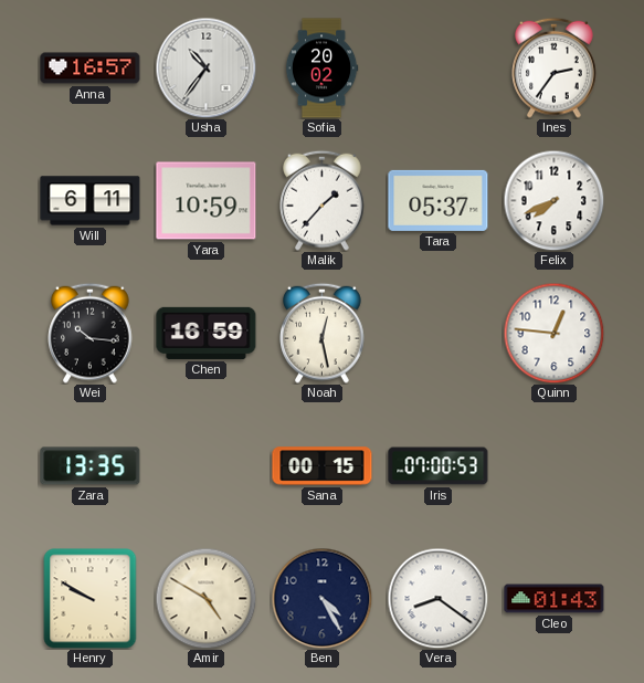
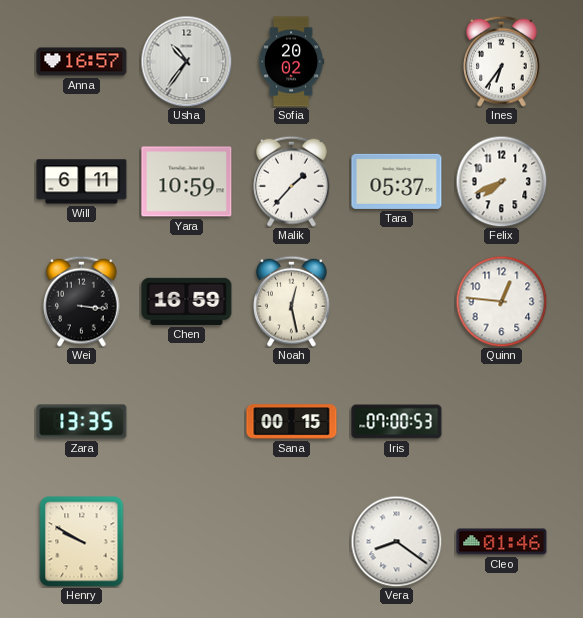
Ines: 2:36 -> 6:36 (502, 61)
Wei: 10:16 -> 3:16 (82, 301)
Amir: 4:50 -> none (205, 598)
Ben: 4:25 -> none (321, 598)
Cleo: 01:43 -> 01:46 (502, 542)
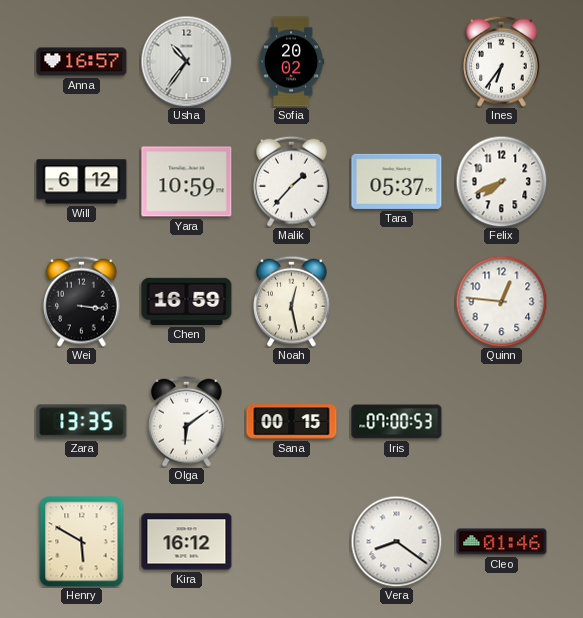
Will: 6:11 -> 6:12 (82, 182)
Olga: none -> 6:09 (187, 421)
Henry: 9:50 -> 5:50 (82, 542)
Kira: none -> 16:12 (187, 542)
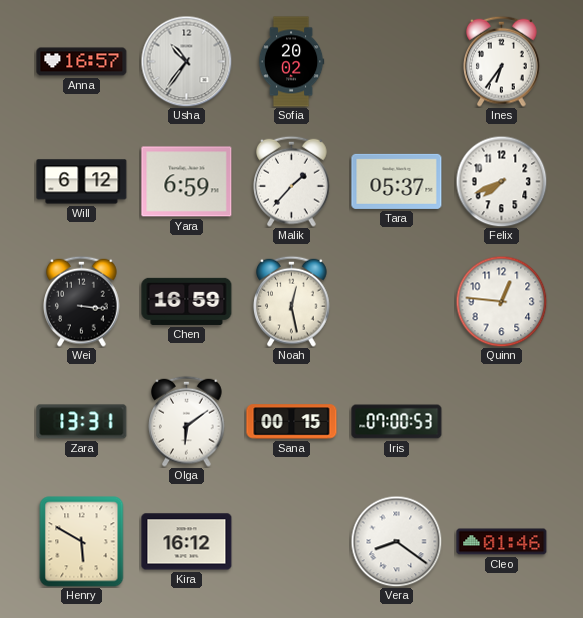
Yara: 10:59 -> 6:59 (187, 182)
Zara: 13:35 -> 13:31 (82, 422)
